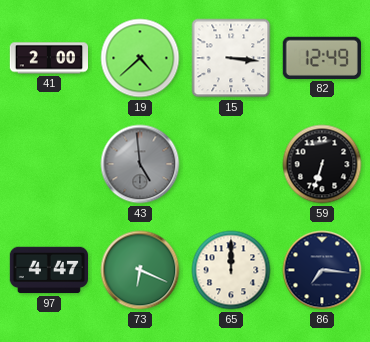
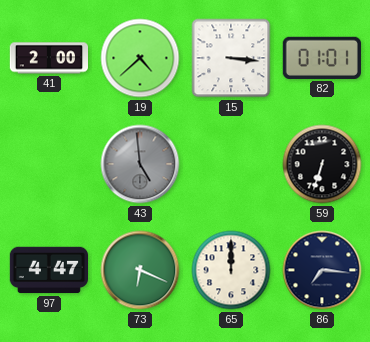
82: 12:49 -> 01:01 (322, 58)
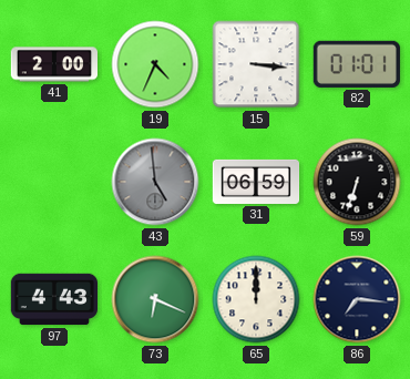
19: 4:38 -> 4:34 (155, 64)
31: none -> 06:59 (256, 182)
97: 4:47 -> 4:43 (53, 299)
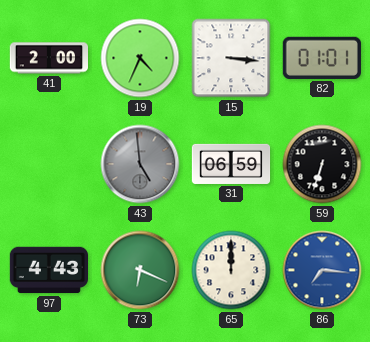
86 dial: navy -> blue (322, 270)
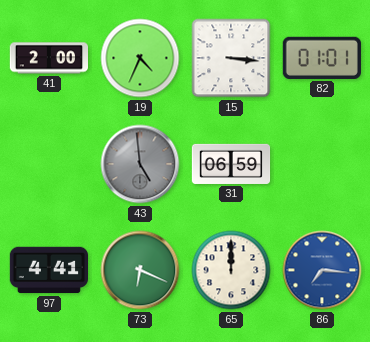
59: 6:33 -> none (322, 164)
97: 4:43 -> 4:41 (48, 270)
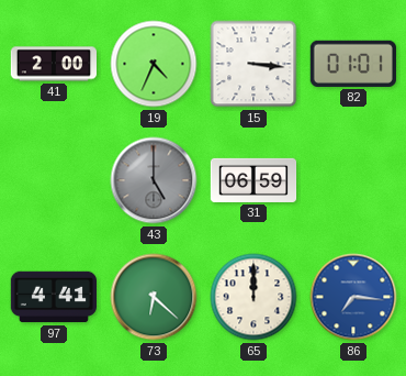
43: 4:59 -> 5:00 (154, 180)
73: 6:19 -> 6:22 (154, 297)
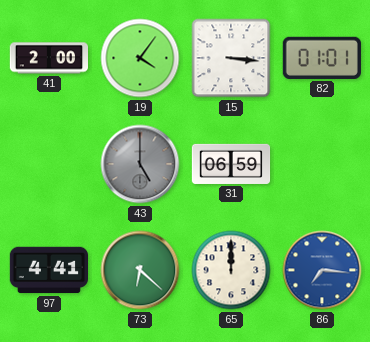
19: 4:34 -> 4:06 (140, 58)
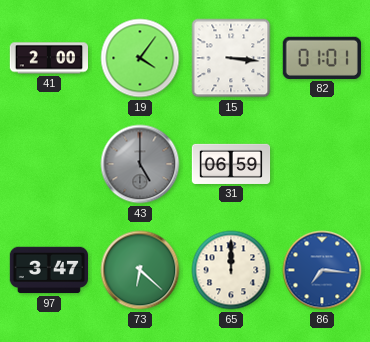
97: 4:41 -> 3:47 (48, 270)
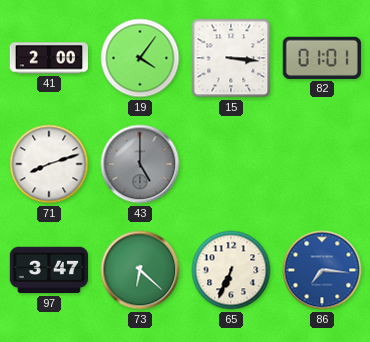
71: none -> 8:12 (49, 164)
31: 06:59 -> none (231, 164)
65: 12:00 -> 6:34 (231, 270)
